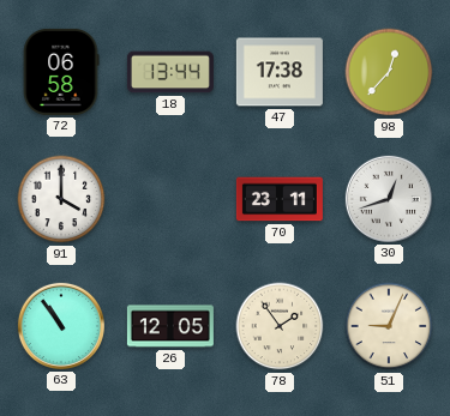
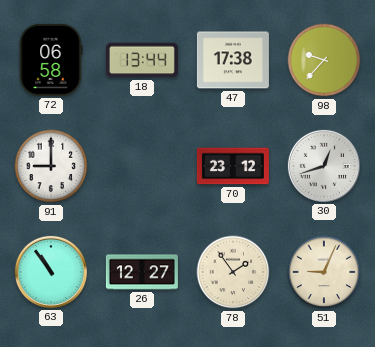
98: 12:37 -> 9:37 (324, 60)
91: 4:00 -> 9:00 (51, 166)
70: 23:11 -> 23:12 (233, 166)
26: 12:05 -> 12:27 (142, 272)
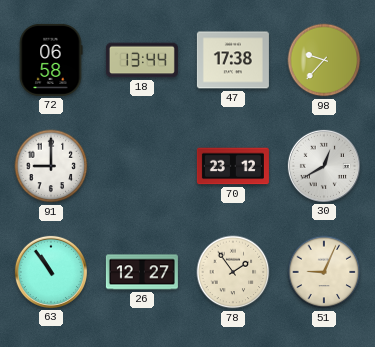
30: 12:42 -> 12:40 (324, 166)
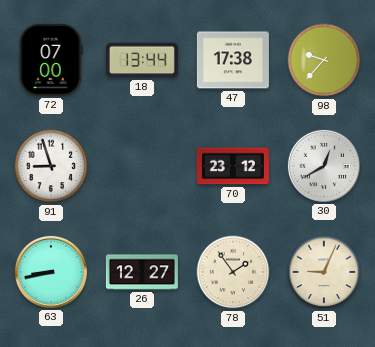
72: 06:58 -> 07:00 (51, 60)
91: 9:00 -> 8:57 (51, 166)
63: 10:54 -> 8:43 (51, 272)
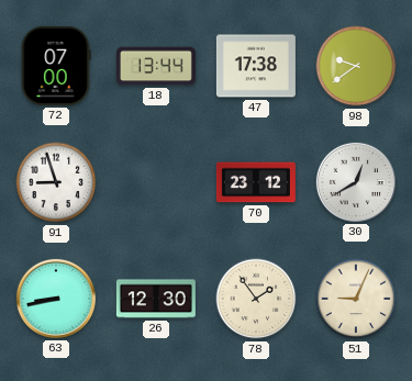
98: 9:37 -> 9:39 (356, 66)
26: 12:27 -> 12:30 (156, 299)
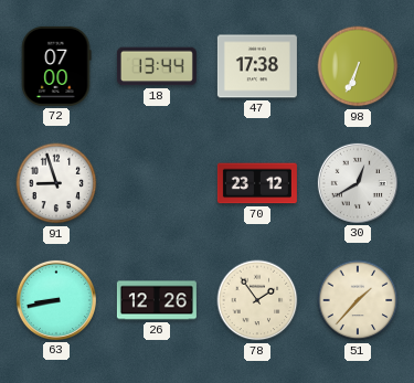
98: 9:39 -> 6:34 (358, 66)
26: 12:30 -> 12:26 (157, 300)
51: 9:04 -> 1:37 (358, 300)
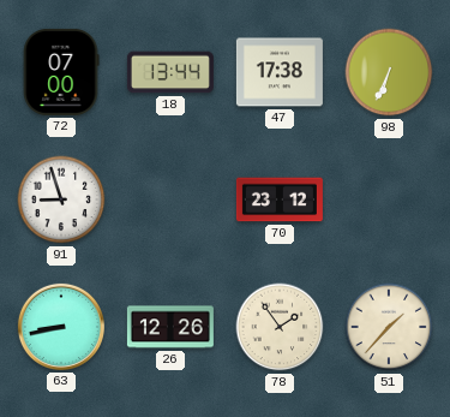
30: 12:40 -> none (358, 183)
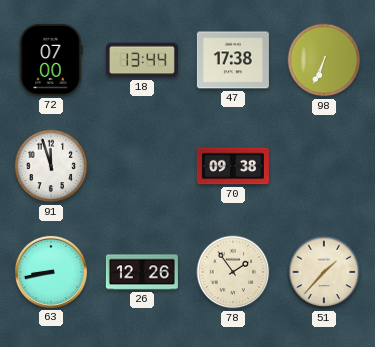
91: 8:57 -> 11:57 (51, 166)
70: 23:12 -> 09:38 (233, 166)
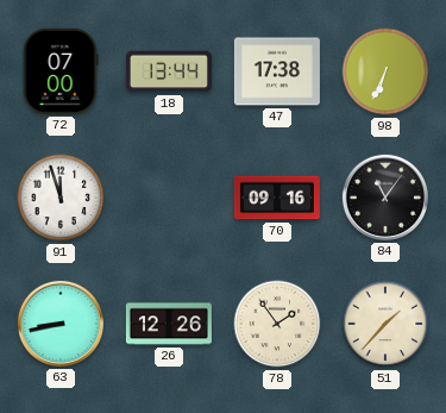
70: 09:38 -> 09:16 (277, 198)
84: none -> 11:06 (385, 198)
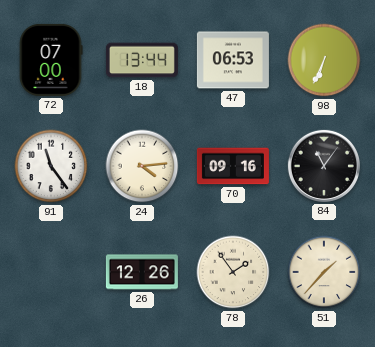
47: 17:38 -> 06:53 (233, 60)
91: 11:57 -> 11:24 (51, 166)
24: none -> 4:14 (142, 166)
63: 8:43 -> none (61, 324)
